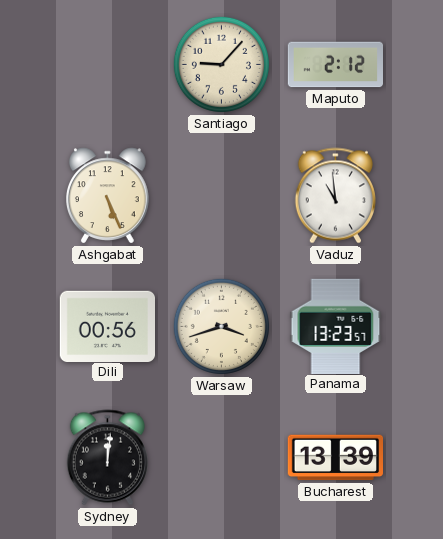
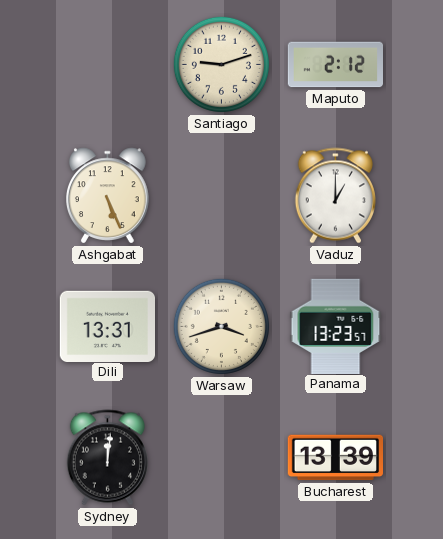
Santiago: 9:07 -> 9:12 (221, 64)
Vaduz: 10:59 -> 1:00 (335, 196)
Dili: 00:56 -> 13:31 (107, 326)
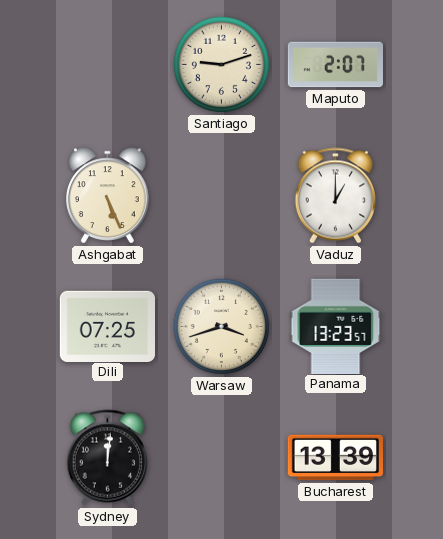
Maputo: 2:12 -> 2:07 (335, 65)
Dili: 13:31 -> 07:25 (107, 326)
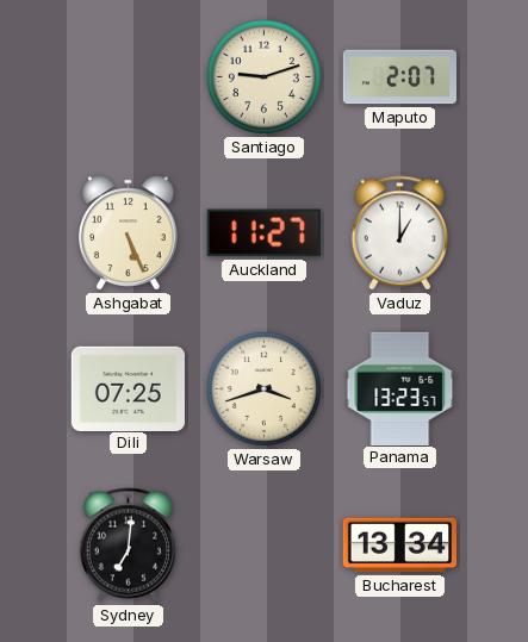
Auckland: none -> 11:27 (263, 233)
Sydney: 12:01 -> 7:01 (128, 546)
Bucharest: 13:39 -> 13:34 (399, 546)
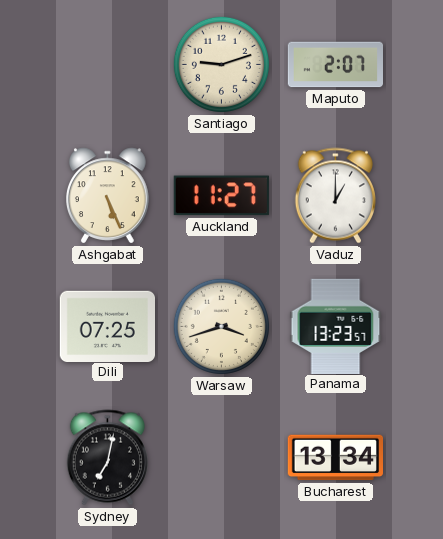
Sydney: 7:01 -> 7:02 (107, 458)
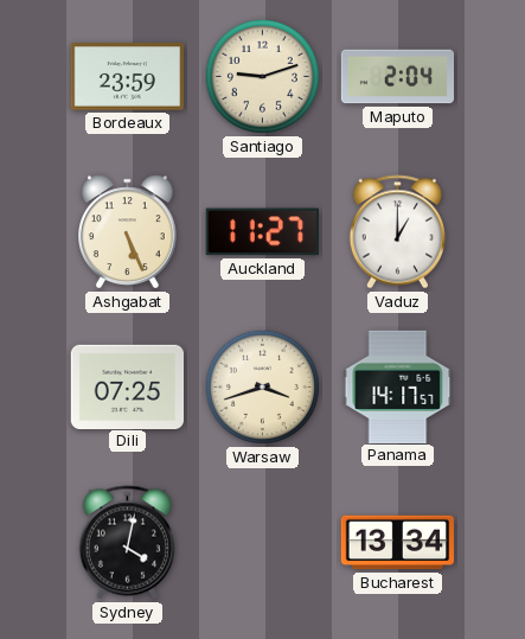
Bordeaux: none -> 23:59 (127, 77)
Maputo: 2:07 -> 2:04 (397, 77)
Panama: 13:23 -> 14:17 (398, 386)
Sydney: 7:02 -> 4:02 (127, 543)
